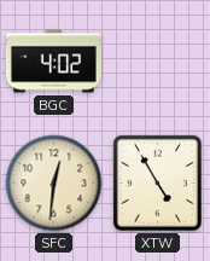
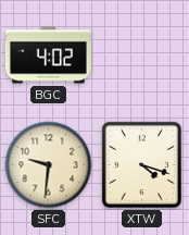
SFC: 12:31 -> 9:31 (49, 165)
XTW: 4:55 -> 4:18 (141, 164)
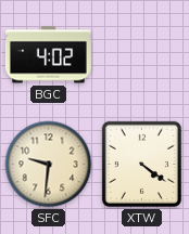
XTW: 4:18 -> 4:21 (141, 164)
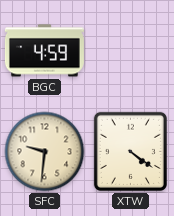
BGC: 4:02 -> 4:59 (44, 51)
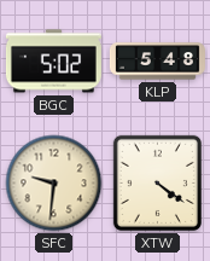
BGC: 4:59 -> 5:02 (53, 62)
KLP: none -> 5:48 (157, 62)
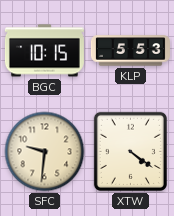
BGC: 5:02 -> 10:15 (44, 51)
KLP: 5:48 -> 5:53 (130, 51)
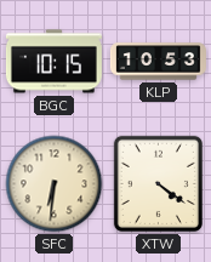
KLP: 5:53 -> 10:53 (158, 62)
SFC: 9:31 -> 6:31 (55, 184)
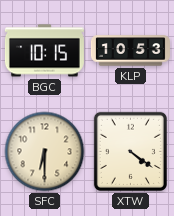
SFC: 6:31 -> 6:30 (45, 152)
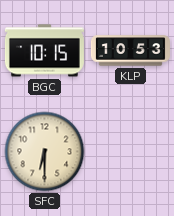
XTW: 4:21 -> none (130, 151)
